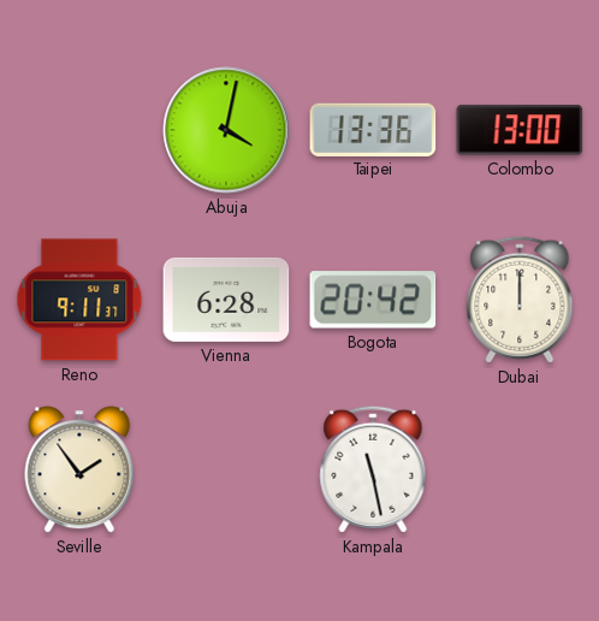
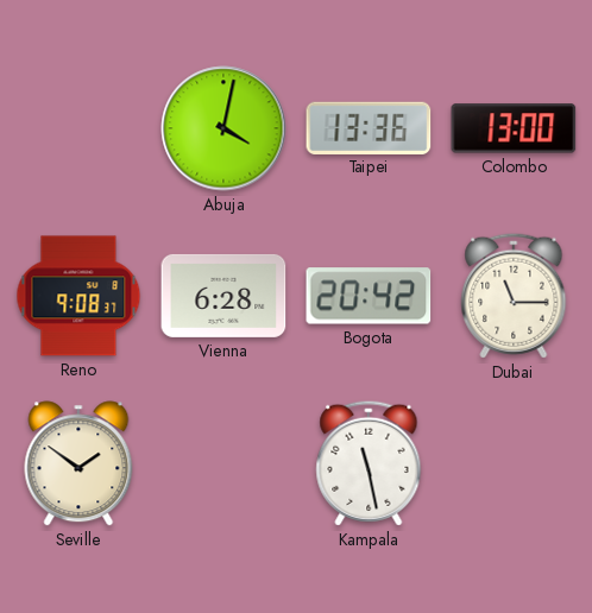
Reno: 9:11 -> 9:08 (78, 296)
Dubai: 12:00 -> 11:15 (514, 296)
Seville: 1:54 -> 1:51 (78, 463)
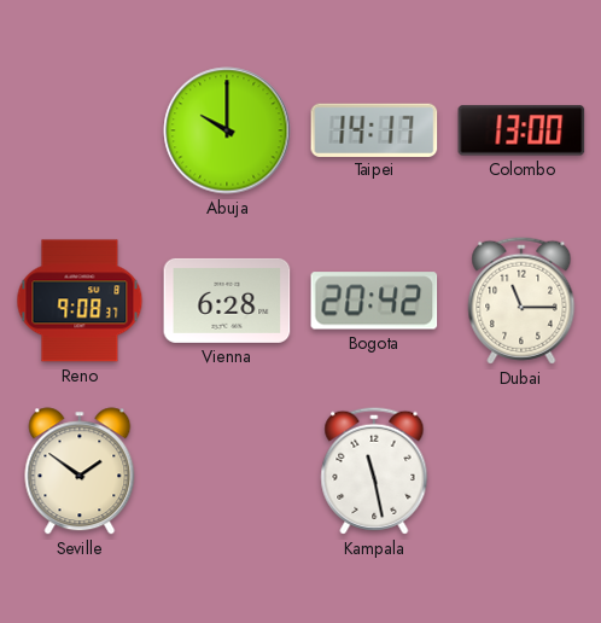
Abuja: 4:02 -> 10:00 (227, 130)
Taipei: 13:36 -> 14:17 (374, 129)
